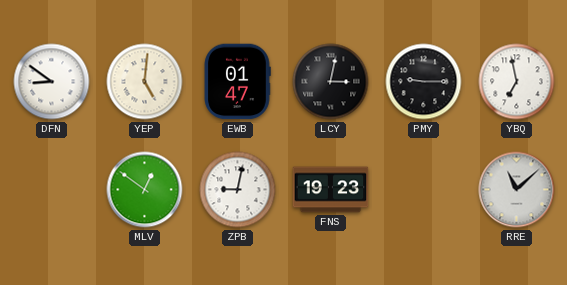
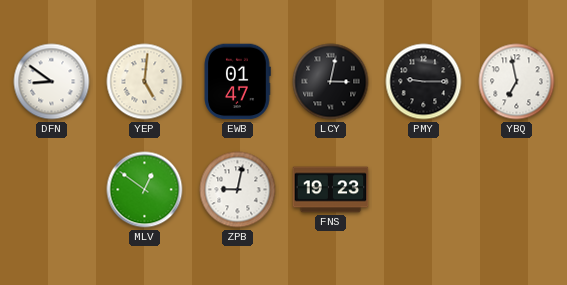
RRE: 11:08 -> none (517, 190)
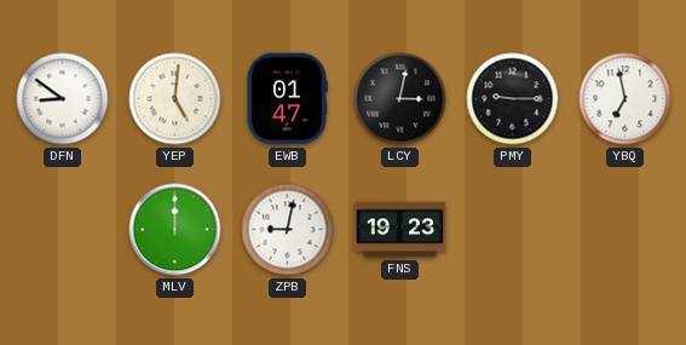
MLV: 12:51 -> 12:00 (175, 230)
